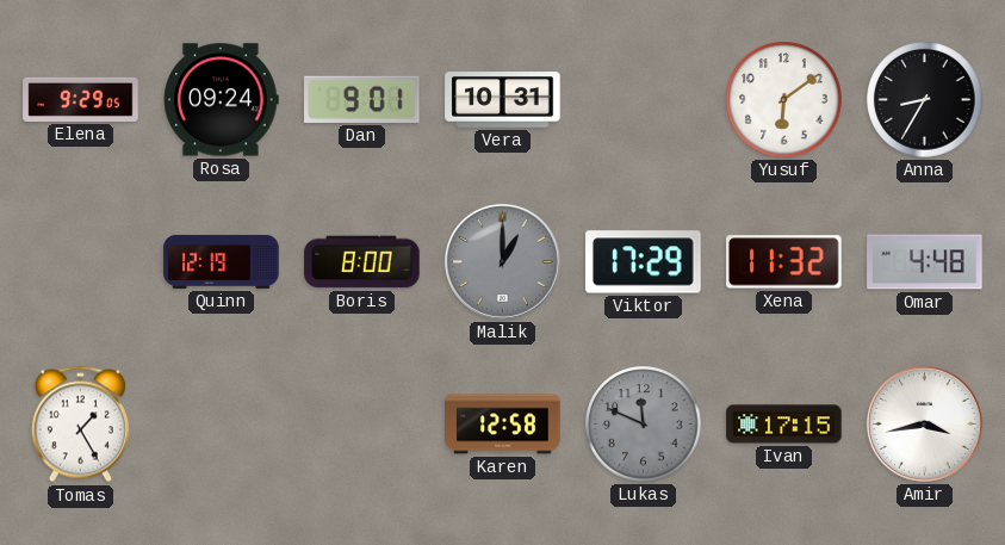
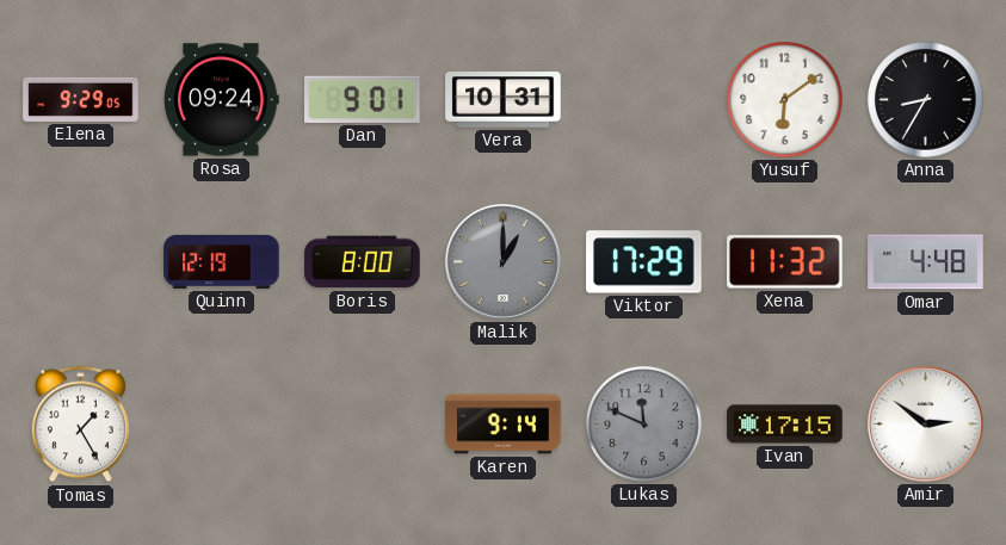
Karen: 12:58 -> 9:14 (504, 425)
Amir: 3:43 -> 2:51 (925, 423)
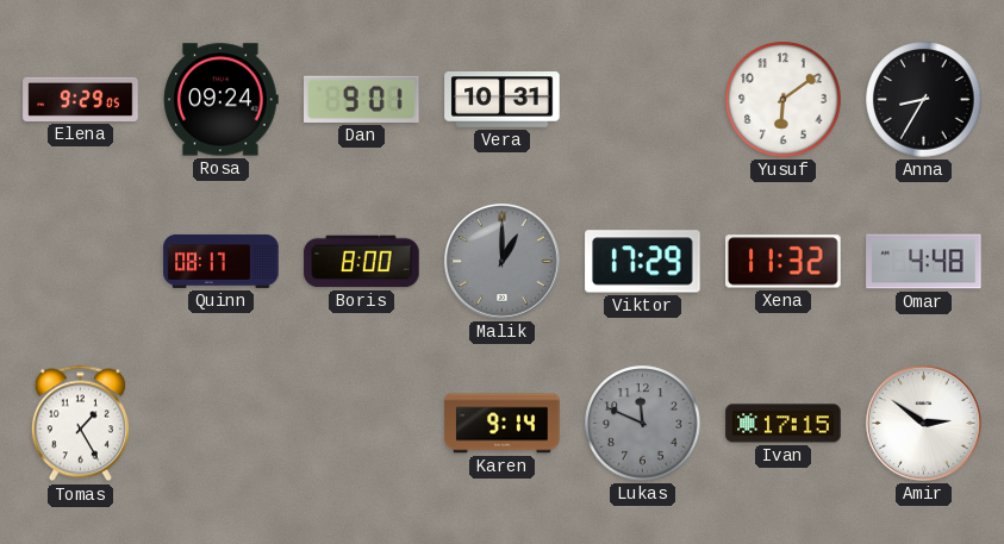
Quinn: 12:19 -> 08:17 (222, 261)
